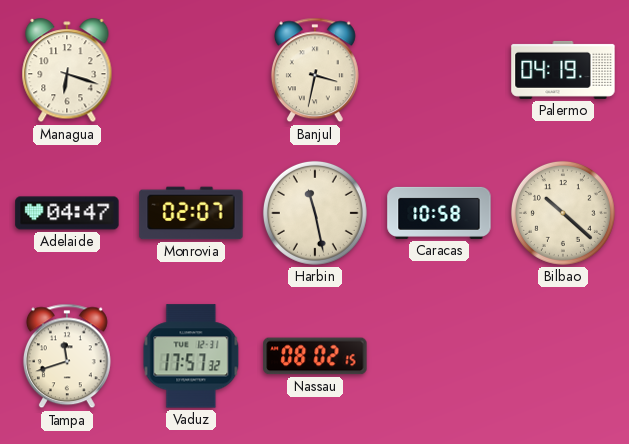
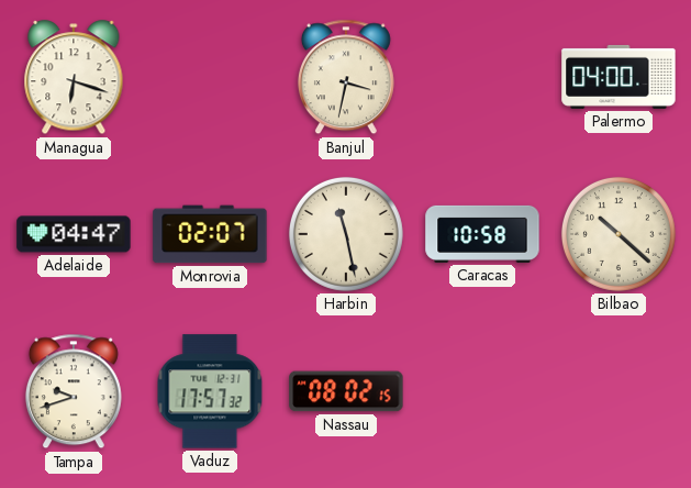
Palermo: 04:19 -> 04:00 (618, 77)
Tampa: 11:42 -> 9:42 (74, 391)
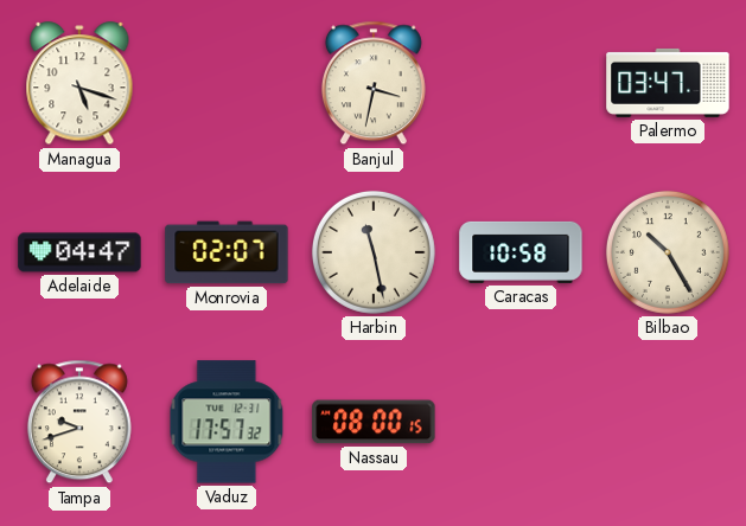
Managua: 6:18 -> 5:18 (79, 84)
Palermo: 04:00 -> 03:47 (668, 83)
Bilbao: 10:22 -> 10:25 (668, 252)
Nassau: 08:02 -> 08:00 (374, 422)
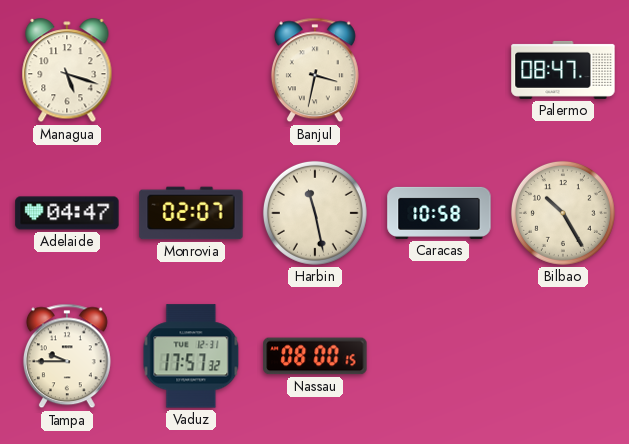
Palermo: 03:47 -> 08:47 (563, 70)
Tampa: 9:42 -> 9:45 (67, 356)
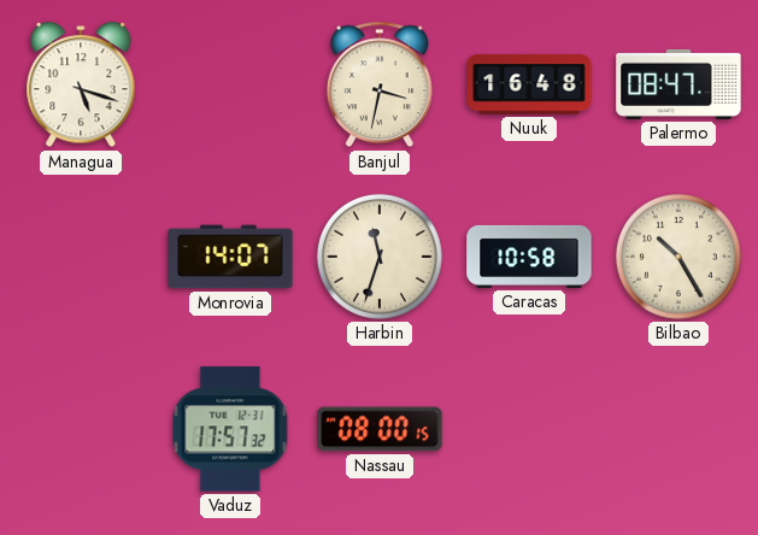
Nuuk: none -> 16:48 (529, 84)
Adelaide: 04:47 -> none (67, 213)
Monrovia: 02:07 -> 14:07 (230, 257)
Harbin: 11:28 -> 11:33 (380, 257)
Tampa: 9:45 -> none (67, 356)
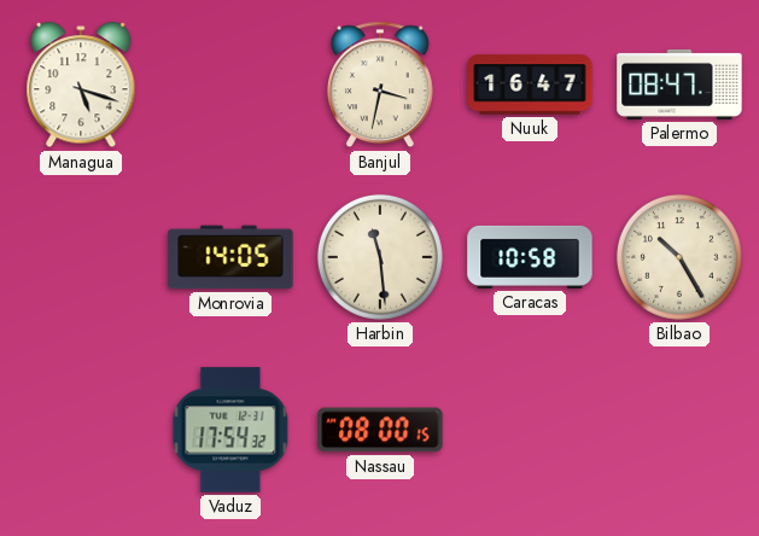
Nuuk: 16:48 -> 16:47 (530, 85)
Monrovia: 14:07 -> 14:05 (230, 257)
Harbin: 11:33 -> 11:29 (380, 257)
Vaduz: 17:57 -> 17:54 (230, 430)
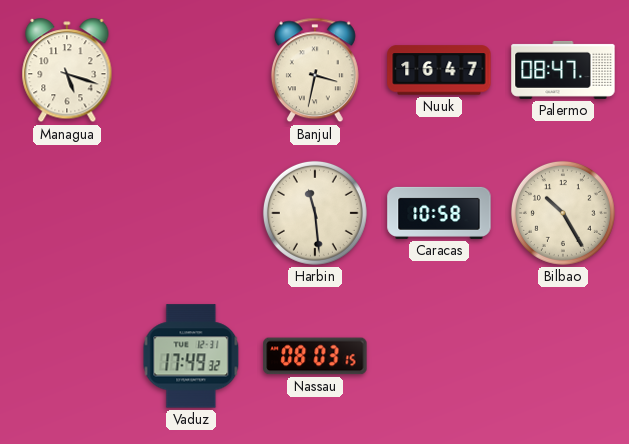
Monrovia: 14:05 -> none (230, 257)
Vaduz: 17:54 -> 17:49 (191, 356)
Nassau: 08:00 -> 08:03 (315, 356)
